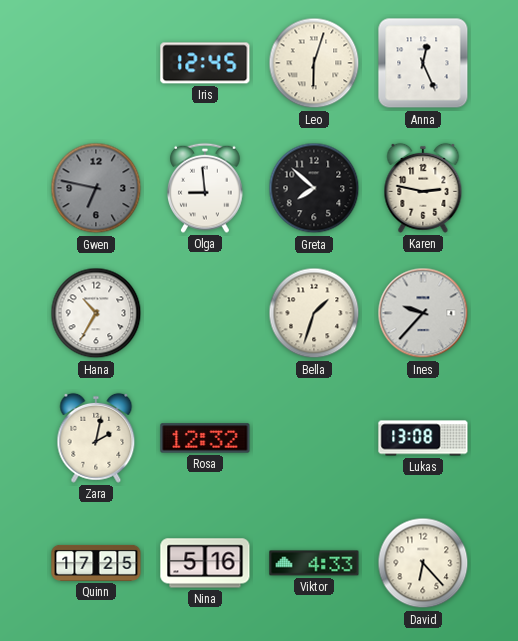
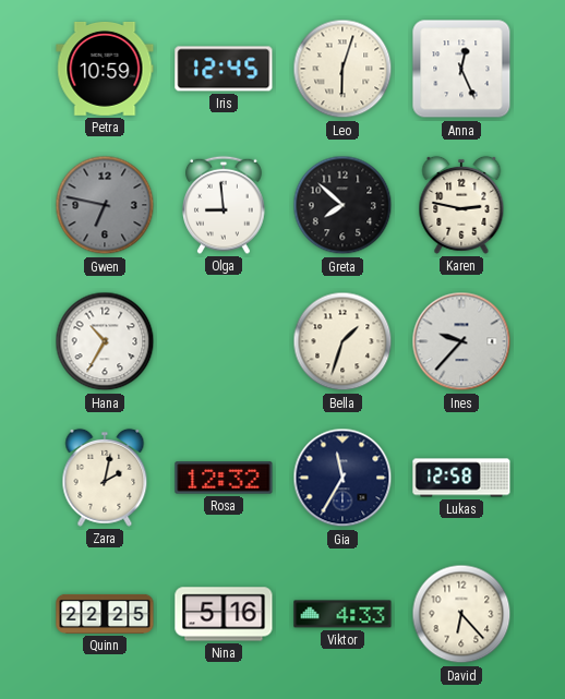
Petra: none -> 10:59 (105, 69)
Gia: none -> 11:35 (342, 478)
Lukas: 13:08 -> 12:58 (461, 478)
Quinn: 17:25 -> 22:25 (105, 614)
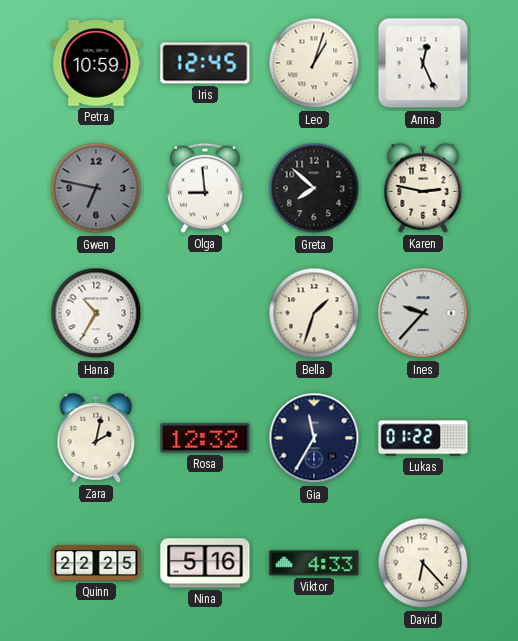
Leo: 6:03 -> 1:03 (314, 63)
Lukas: 12:58 -> 01:22 (423, 438)
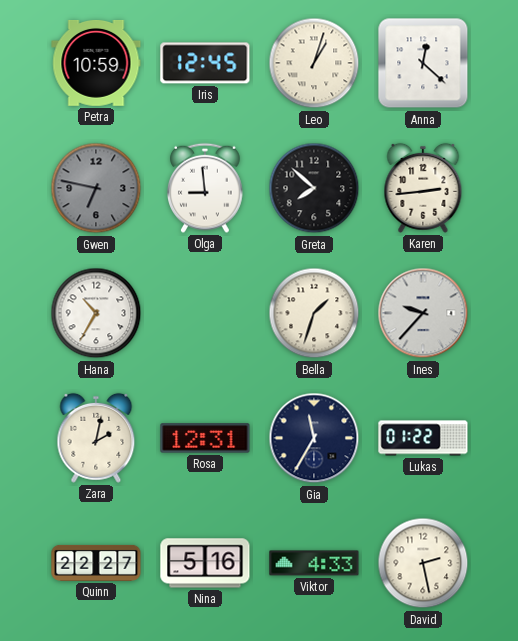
Anna: 12:26 -> 12:22 (423, 63)
Karen: 2:47 -> 2:44 (423, 188)
Rosa: 12:32 -> 12:31 (205, 438)
Quinn: 22:25 -> 22:27 (96, 563)
David: 6:23 -> 2:28 (423, 563)
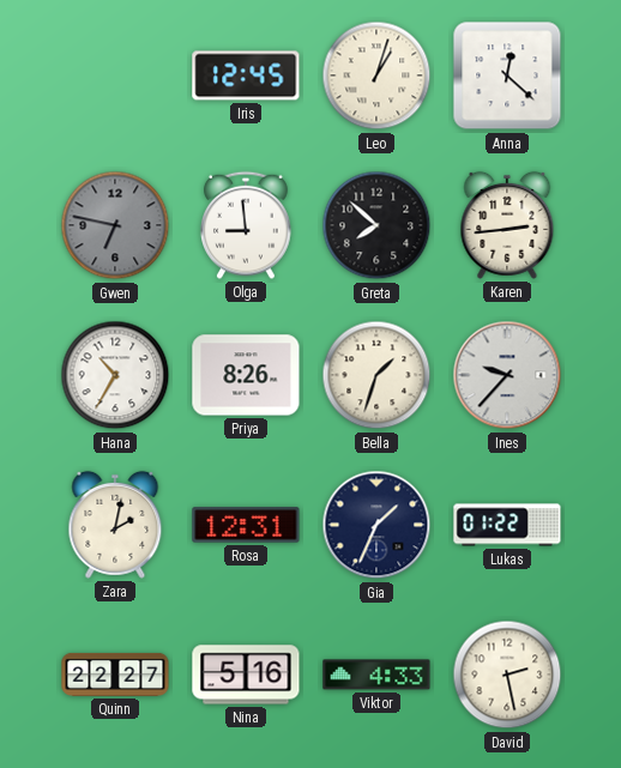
Petra: 10:59 -> none (96, 63)
Priya: none -> 8:26 (246, 375)
Gia: 11:35 -> 1:34 (376, 525)
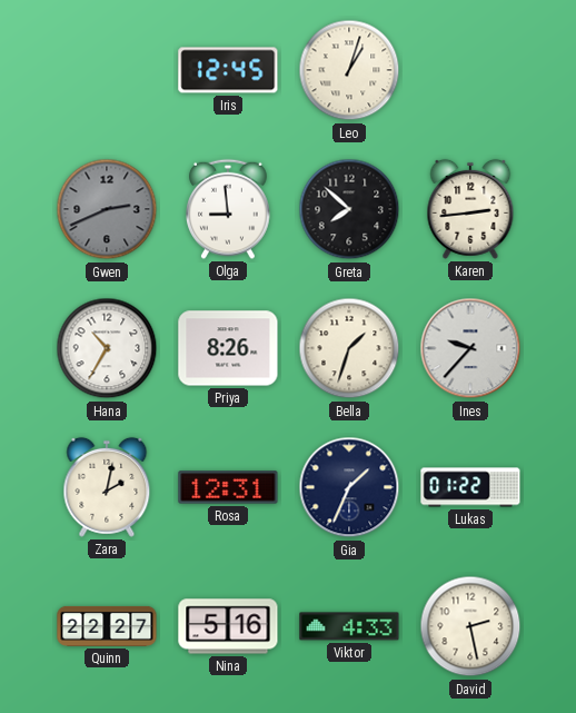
Anna: 12:22 -> none (507, 75)
Gwen: 6:47 -> 2:41 (107, 209)
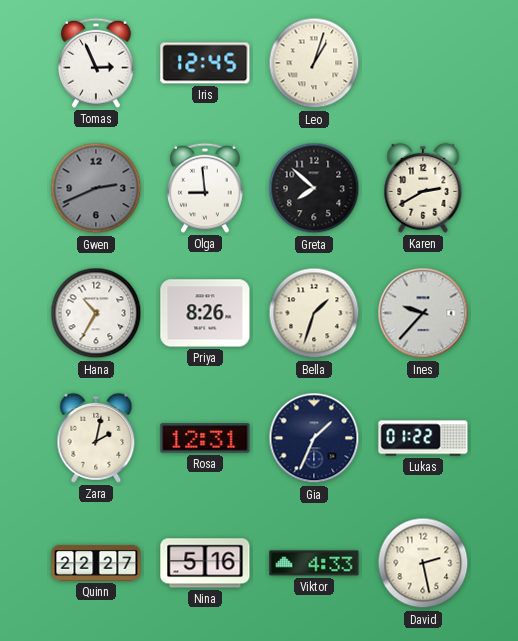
Tomas: none -> 2:56 (96, 63)
Karen: 2:44 -> 2:40 (423, 188)
